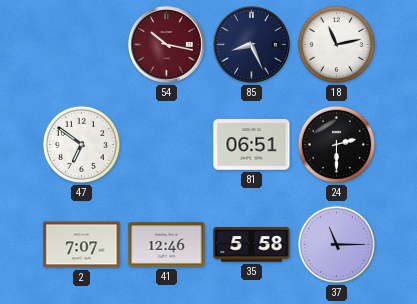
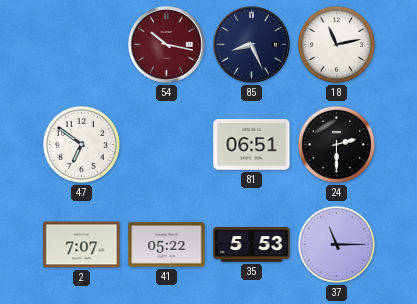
41: 12:46 -> 05:22 (167, 245)
35: 5:58 -> 5:53 (252, 245)
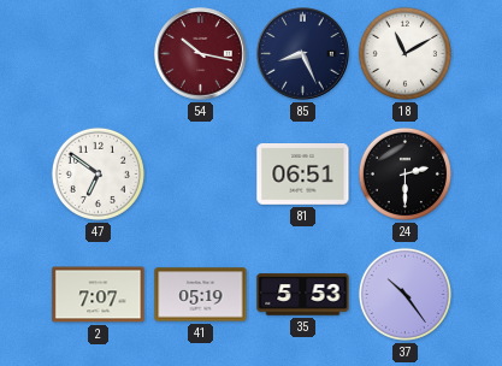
18: 11:13 -> 11:10 (404, 53)
41: 05:22 -> 05:19 (201, 295)
37: 11:15 -> 10:24 (404, 294)
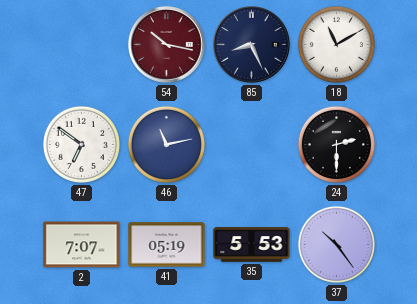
46: none -> 11:13 (166, 144)
81: 06:51 -> none (303, 175)
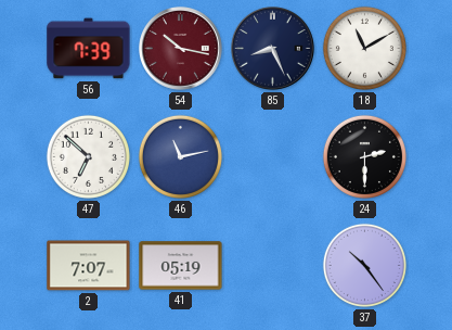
56: none -> 7:39 (89, 49)
47: 6:51 -> 6:52 (88, 156)
35: 5:53 -> none (252, 245)
